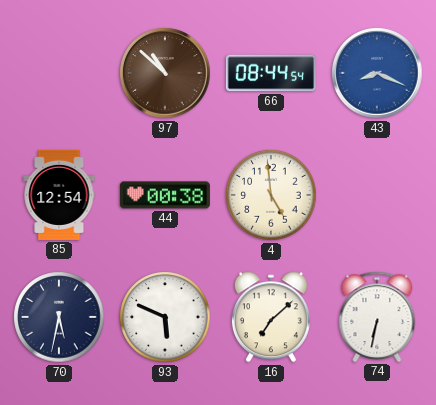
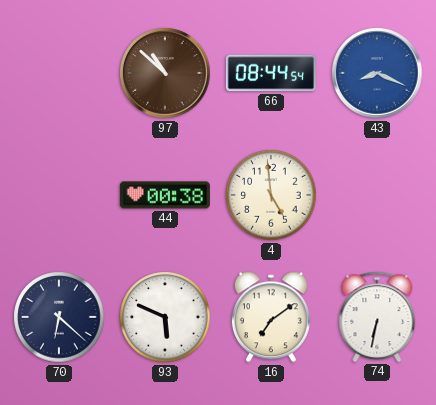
85: 12:54 -> none (59, 195)
70: 5:32 -> 6:22 (59, 317)
16: 7:08 -> 7:09 (271, 317)
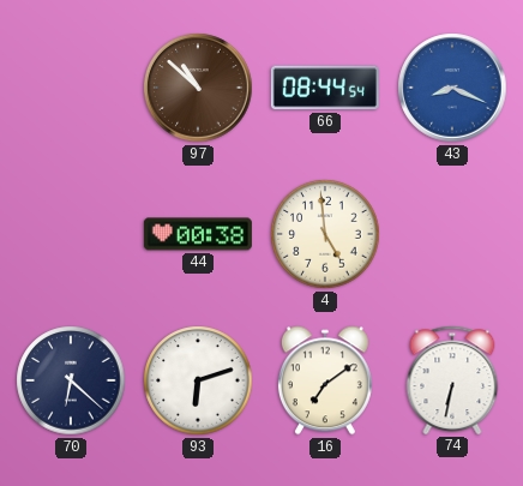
93: 5:49 -> 6:12 (198, 380)
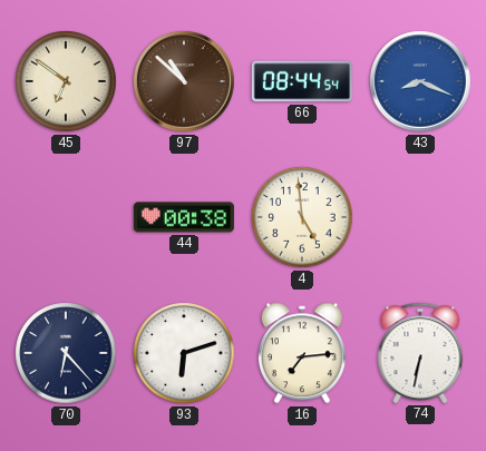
45: none -> 6:51 (66, 81)
70: 6:22 -> 6:23 (66, 353)
16: 7:09 -> 7:14 (302, 353)
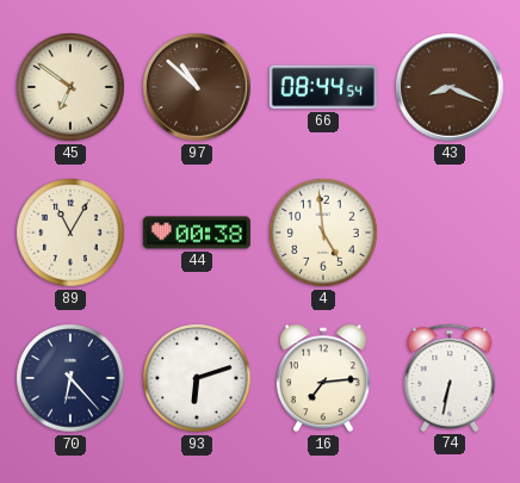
43 dial: blue -> brown (450, 87)
89: none -> 11:05 (70, 233)
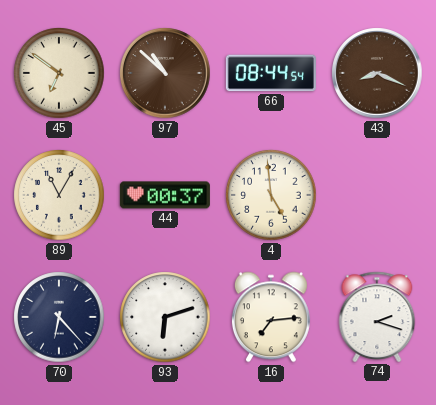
44: 00:38 -> 00:37 (165, 195)
74: 6:32 -> 2:18 (377, 317)
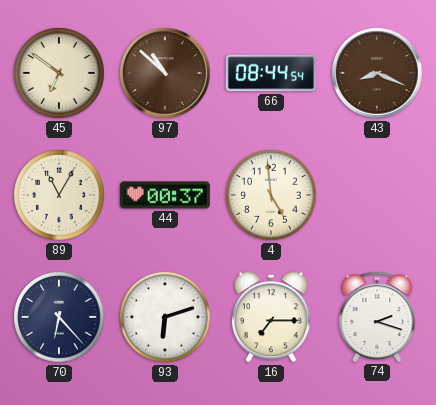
16: 7:14 -> 7:15 (271, 317)
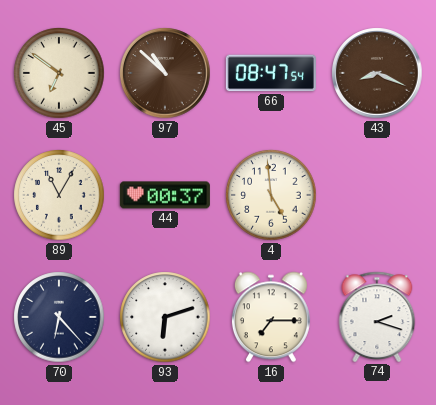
66: 08:44 -> 08:47 (271, 73)
